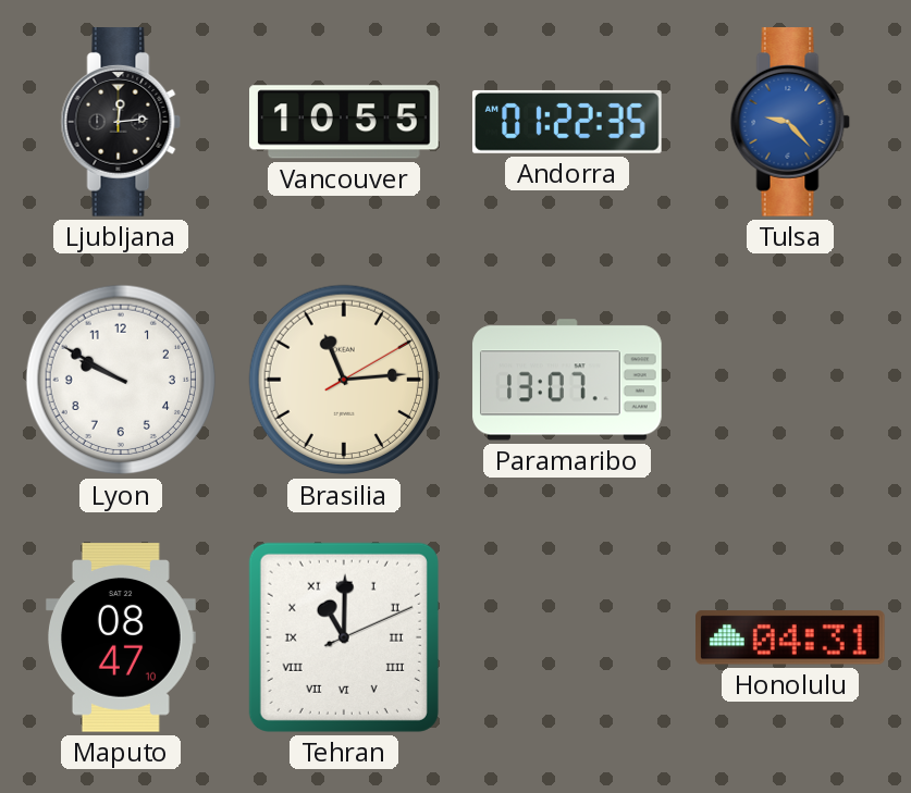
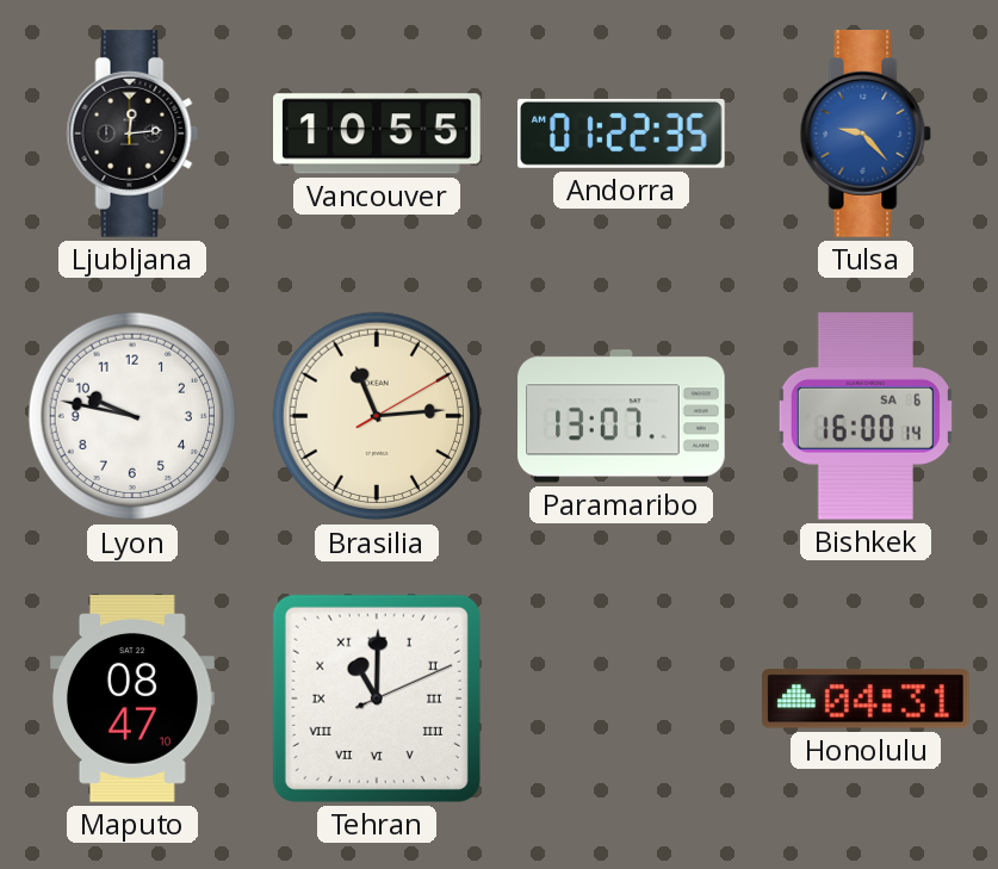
Lyon: 9:50 -> 9:47 (132, 416)
Bishkek: none -> 16:00 (866, 417)
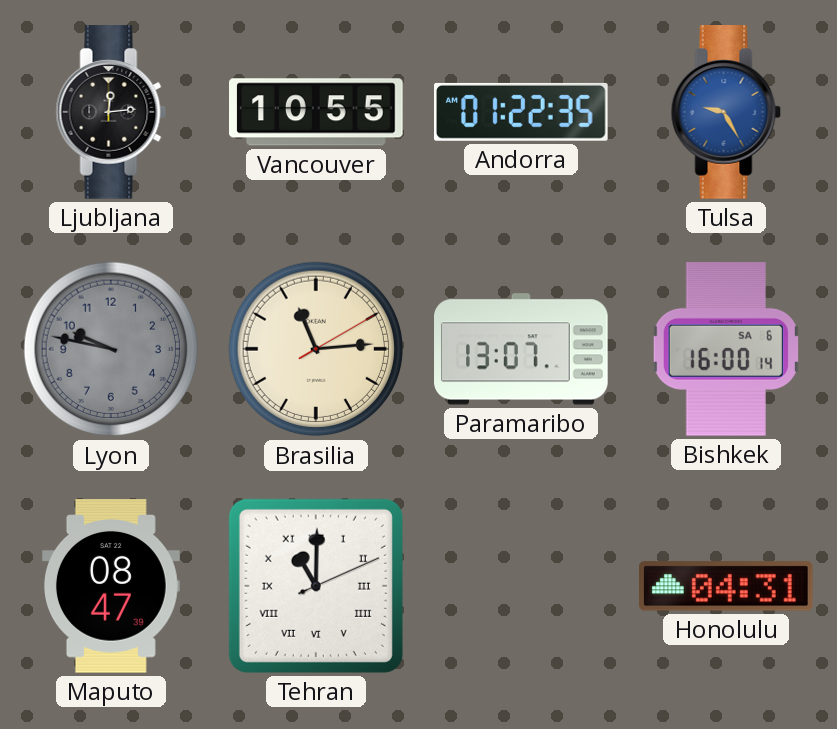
Tulsa: 9:23 -> 9:25 (726, 112)
Lyon dial: white -> grey (111, 349)
Maputo: 08:47:10 -> 08:47:39 (111, 586)
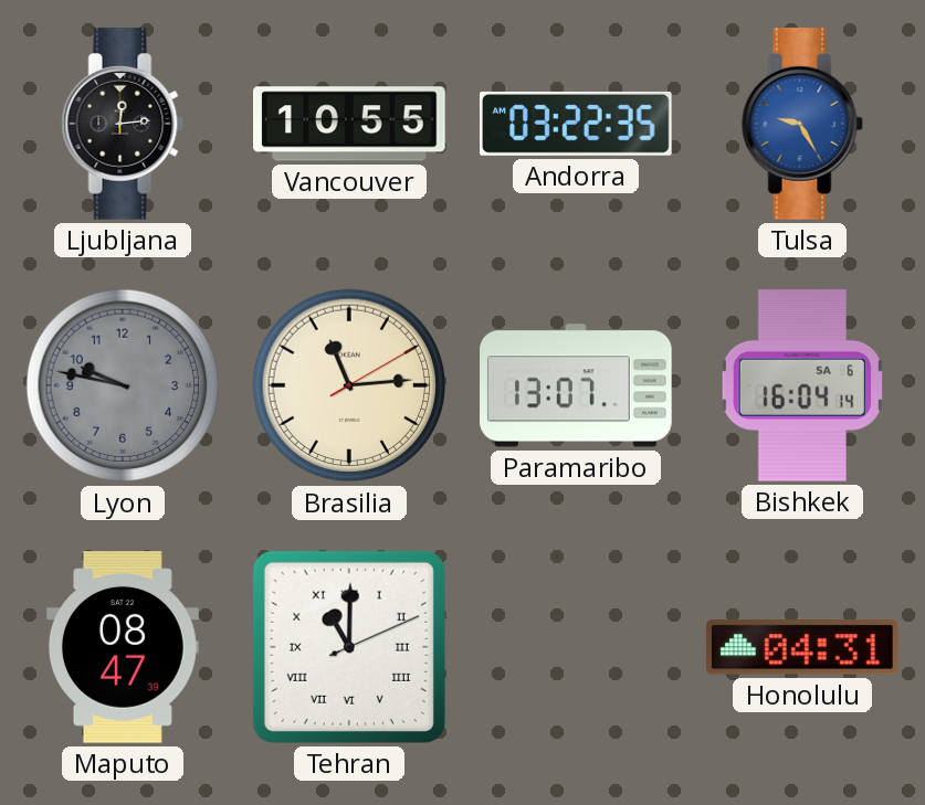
Andorra: 01:22 -> 03:22 (576, 124)
Bishkek: 16:00 -> 16:04 (802, 386)
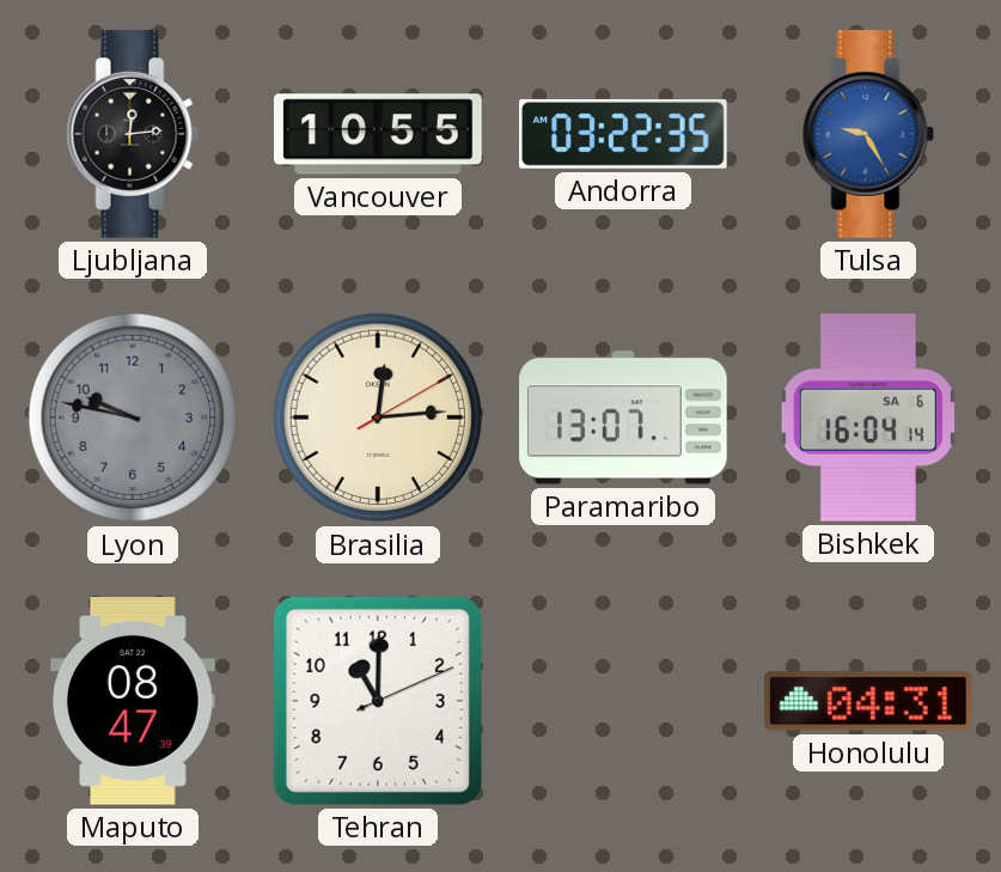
Brasilia: 11:14 -> 12:14 (378, 417)
Tehran numerals: Roman -> Arabic (378, 701)
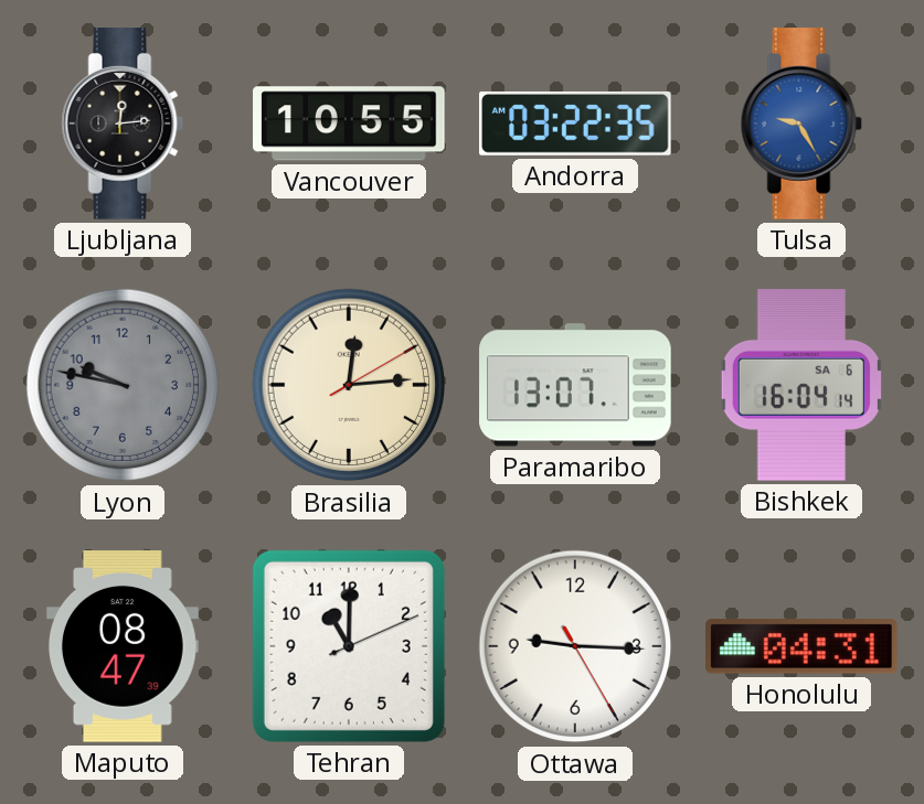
Ottawa: none -> 9:15 (575, 646)
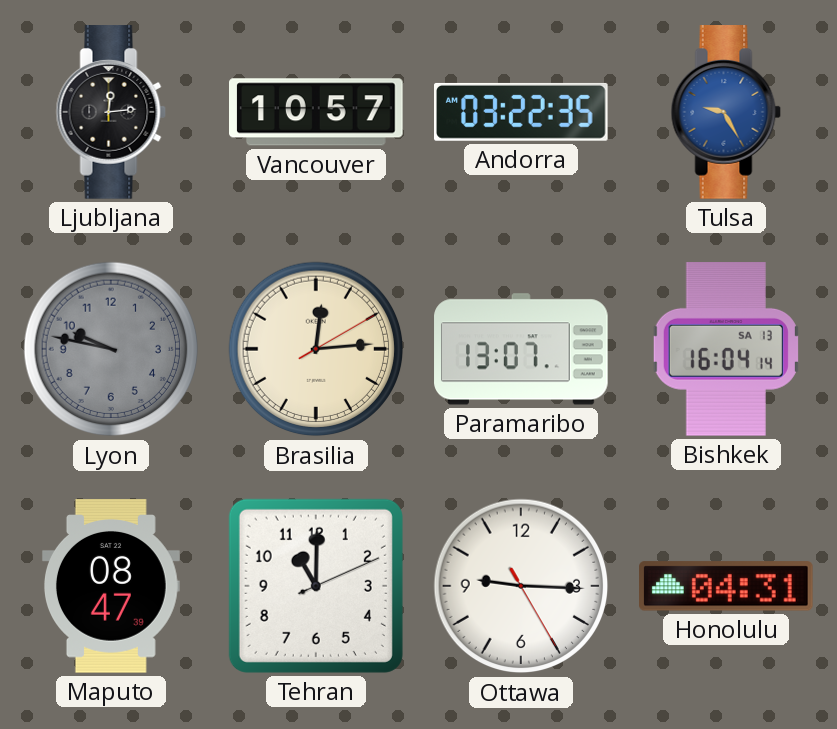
Vancouver: 10:55 -> 10:57 (316, 112)
Bishkek date: SA 6 -> SA 13 (726, 350)
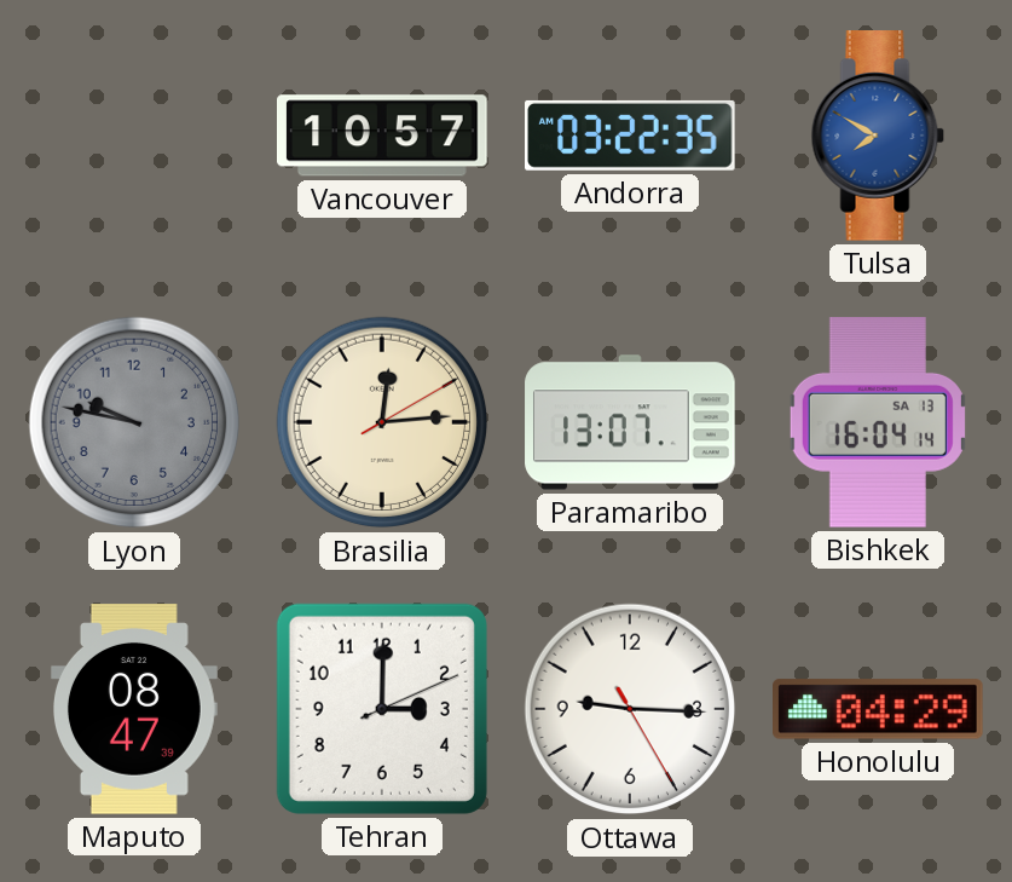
Ljubljana: 12:14 -> none (111, 112)
Tulsa: 9:25 -> 7:50 (878, 136)
Tehran: 11:00 -> 3:00 (382, 709)
Honolulu: 04:31 -> 04:29 (879, 709)
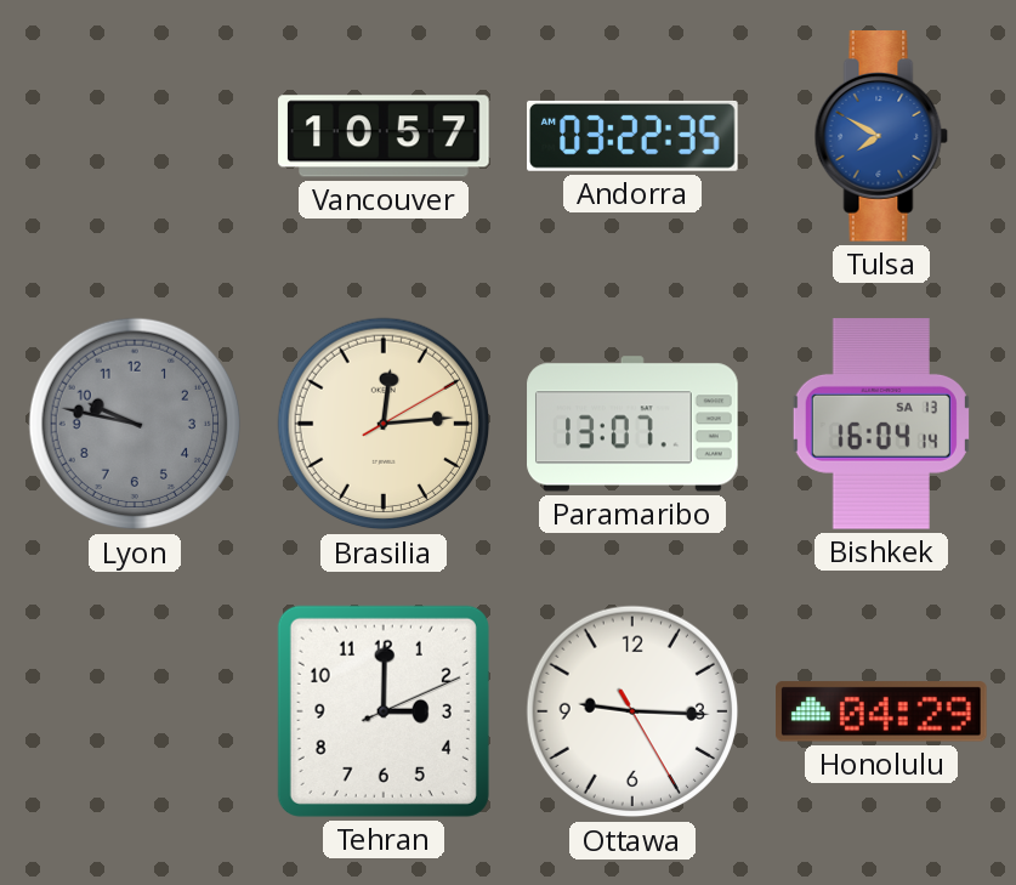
Maputo: 08:47 -> none (134, 709)
